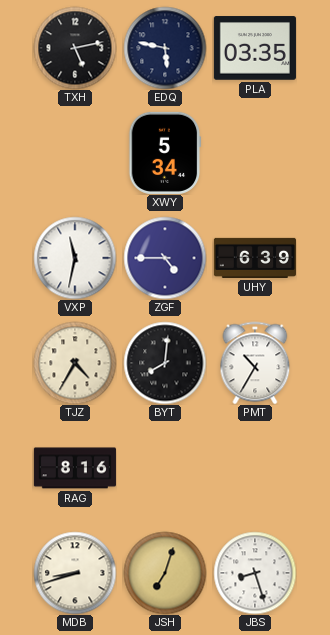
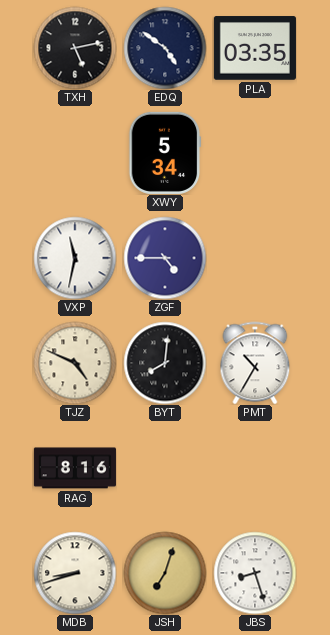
EDQ: 5:47 -> 4:51 (165, 48)
UHY: 6:39 -> none (254, 258)
TJZ: 4:35 -> 4:49 (75, 363)
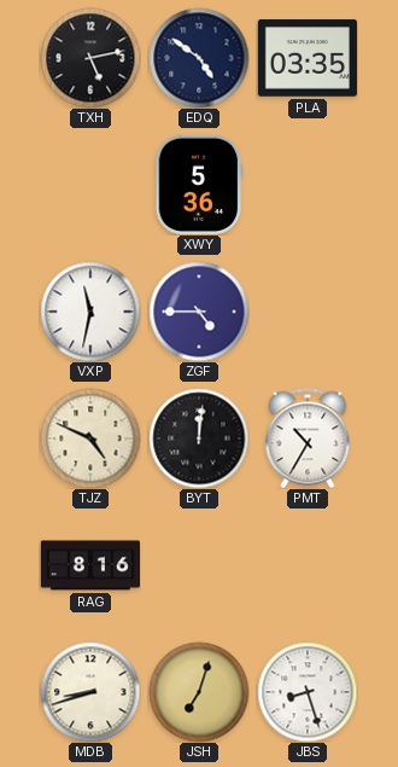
XWY: 5:34 -> 5:36 (199, 185)
BYT: 8:01 -> 12:01 (199, 438)
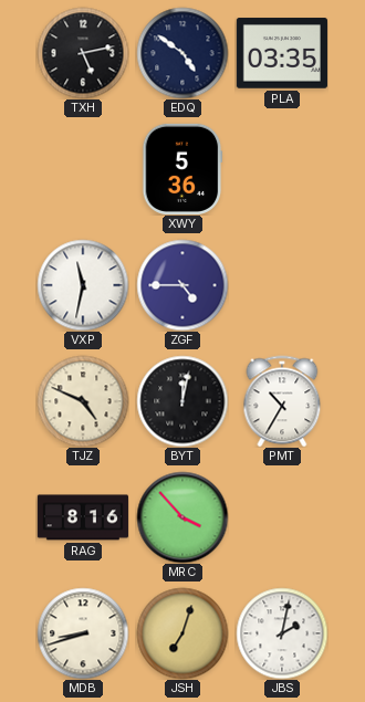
BYT: 12:01 -> 12:02 (182, 401)
MRC: none -> 3:53 (182, 517)
JBS: 8:27 -> 2:02 (282, 633)
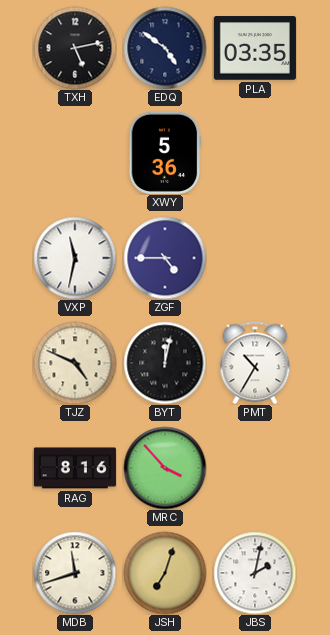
MDB: 8:42 -> 11:42 (75, 573)
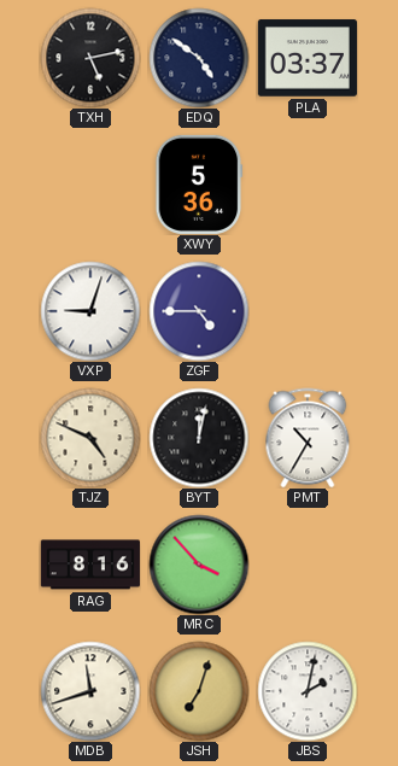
PLA: 03:35 -> 03:37 (308, 58)
VXP: 11:32 -> 9:03 (90, 311)
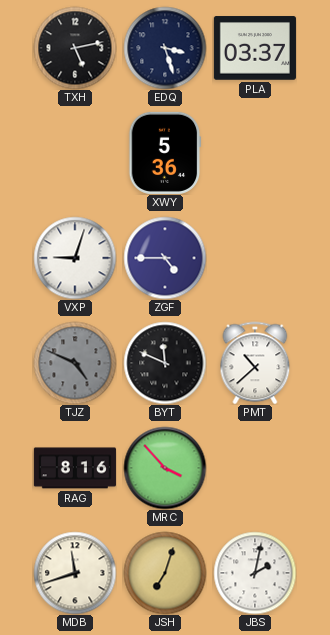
EDQ: 4:51 -> 3:27 (165, 48)
TJZ dial: cream -> grey (75, 363)
BYT: 12:02 -> 11:49 (165, 363)
PMT: 10:35 -> 10:38 (255, 363)
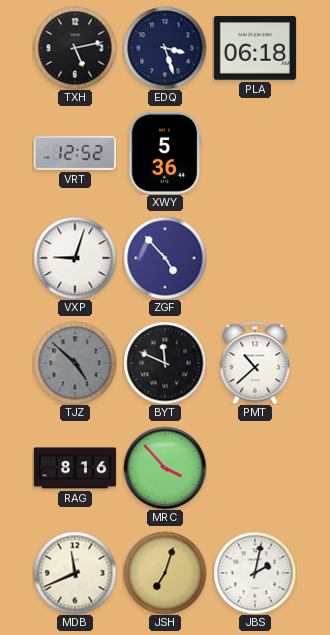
PLA: 03:37 -> 06:18 (255, 48)
VRT: none -> 12:52 (75, 153)
ZGF: 4:45 -> 4:53 (165, 258)
TJZ: 4:49 -> 4:52 (75, 363)
MDB: 11:42 -> 11:41 (75, 573)
